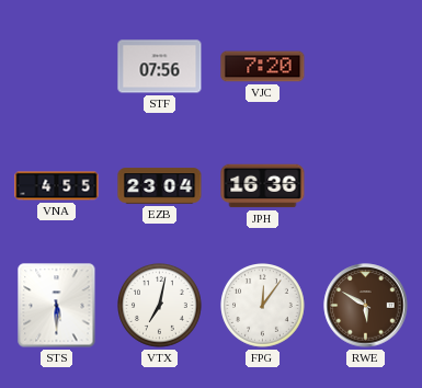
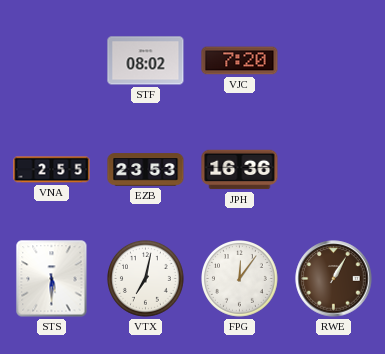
STF: 07:56 -> 08:02 (146, 61)
VNA: 4:55 -> 2:55 (52, 170)
EZB: 23:04 -> 23:53 (146, 170)
RWE: 5:50 -> 1:05 (334, 279)
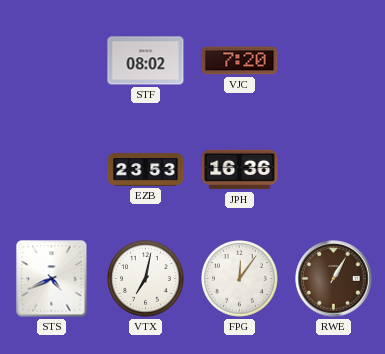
VNA: 2:55 -> none (52, 170)
STS: 5:30 -> 4:41 (52, 279)
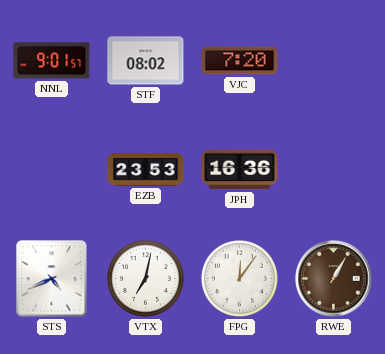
NNL: none -> 9:01 (52, 61)
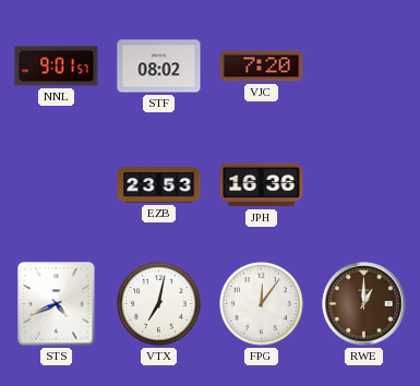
RWE: 1:05 -> 1:00 (364, 304)
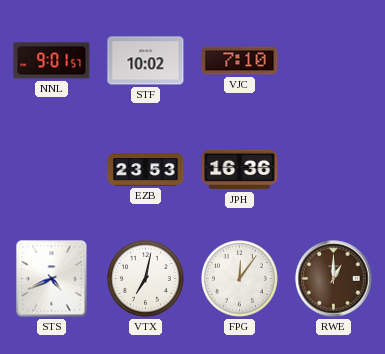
STF: 08:02 -> 10:02 (146, 61)
VJC: 7:20 -> 7:10 (240, 61)
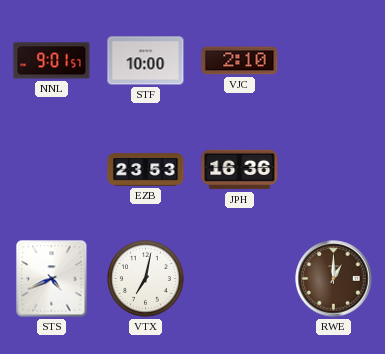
STF: 10:02 -> 10:00 (146, 61)
VJC: 7:10 -> 2:10 (240, 61)
FPG: 12:06 -> none (240, 279)
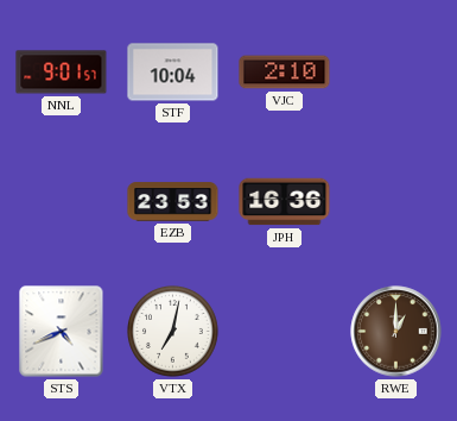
STF: 10:00 -> 10:04 (173, 73)
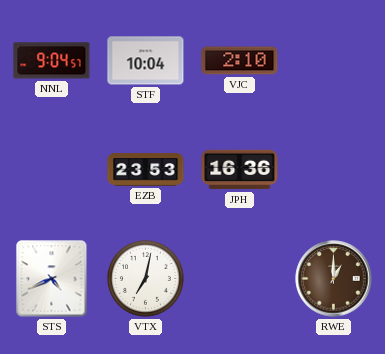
NNL: 9:01 -> 9:04 (52, 61)
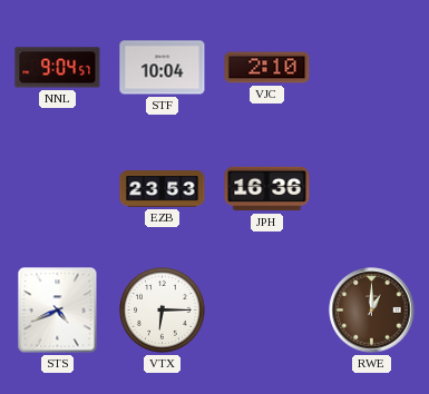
VTX: 7:02 -> 6:15 (163, 311)
